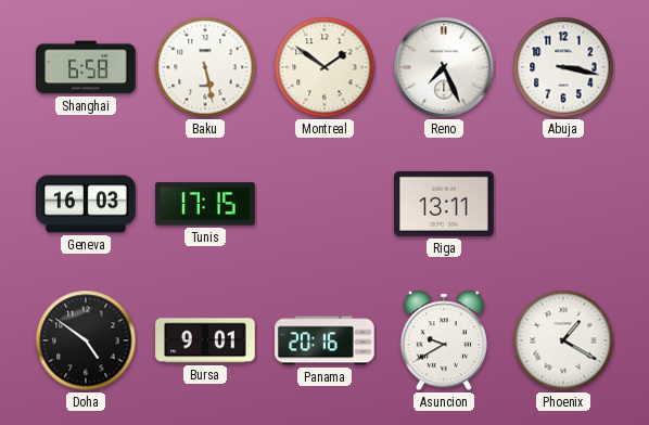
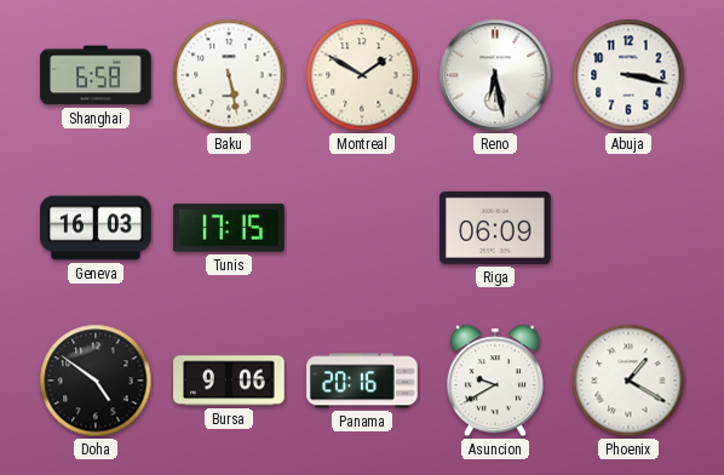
Montreal: 1:51 -> 1:50 (362, 75)
Reno: 7:26 -> 6:28 (495, 75)
Riga: 13:11 -> 06:09 (495, 228)
Bursa: 9:01 -> 9:06 (229, 380)
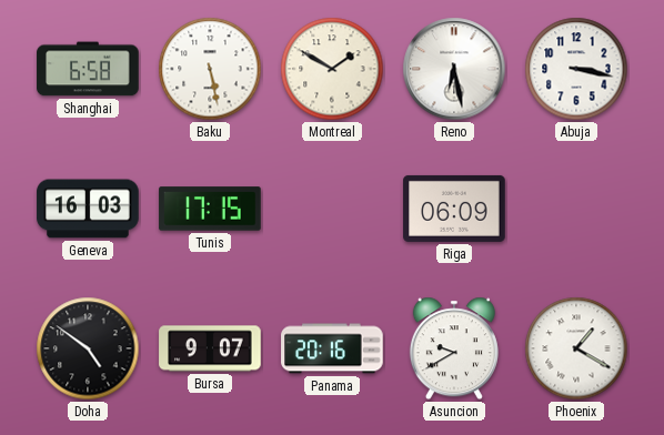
Bursa: 9:06 -> 9:07 (210, 348)
